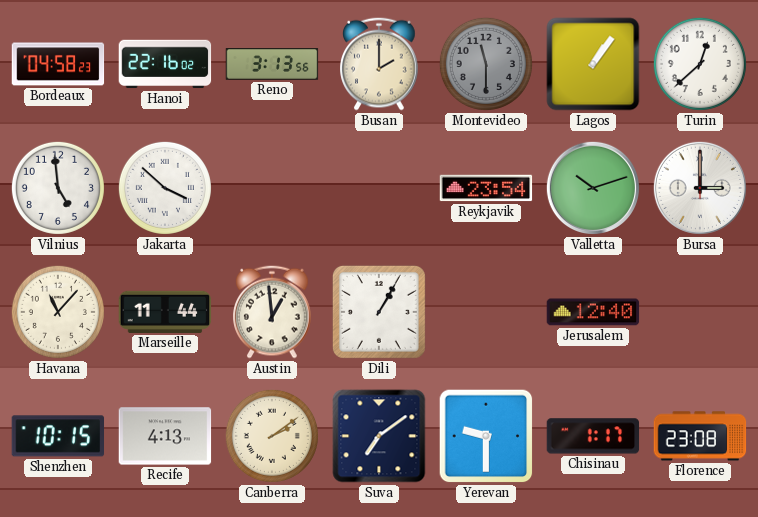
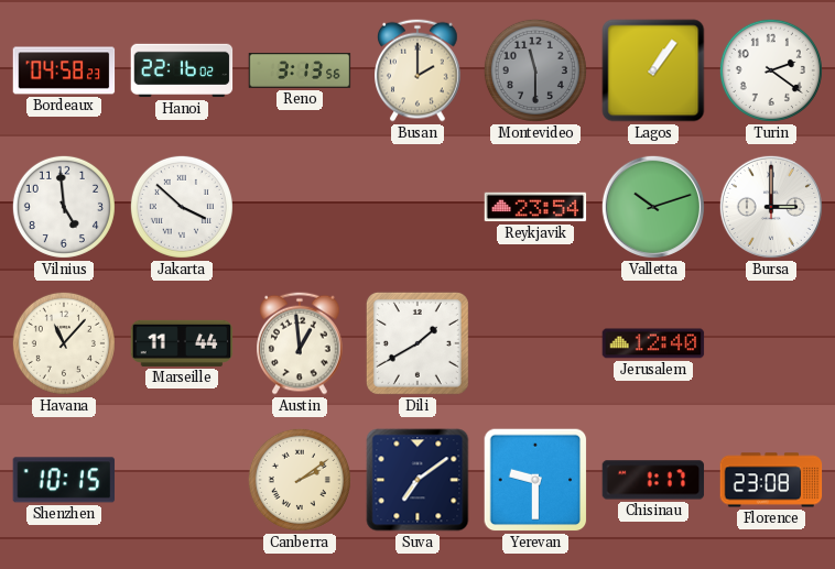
Turin: 12:38 -> 2:21 (771, 70)
Dili: 1:05 -> 1:40 (417, 343)
Recife: 4:13 -> none (165, 436)
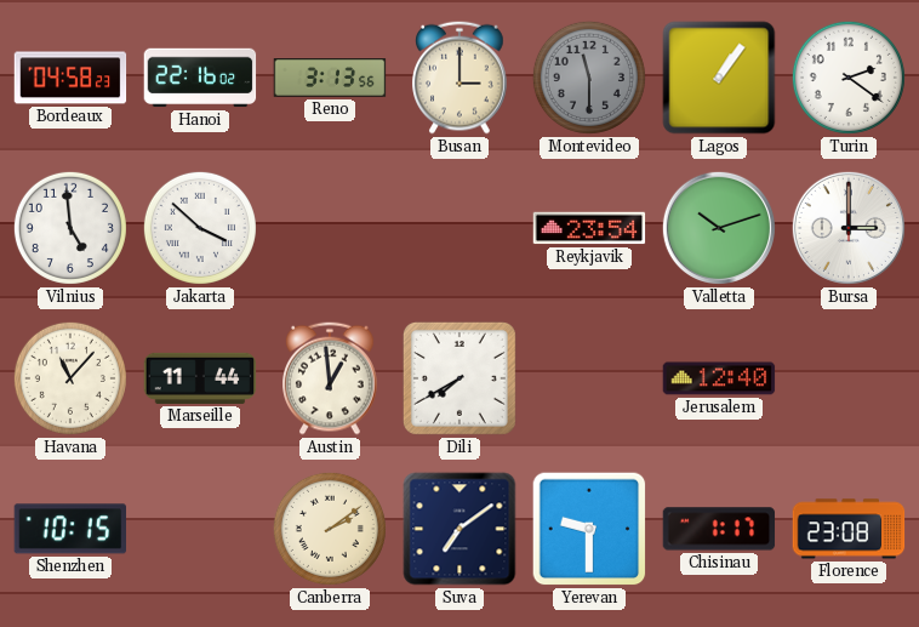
Busan: 2:00 -> 3:00 (459, 78)
Dili: 1:40 -> 7:40 (459, 378)
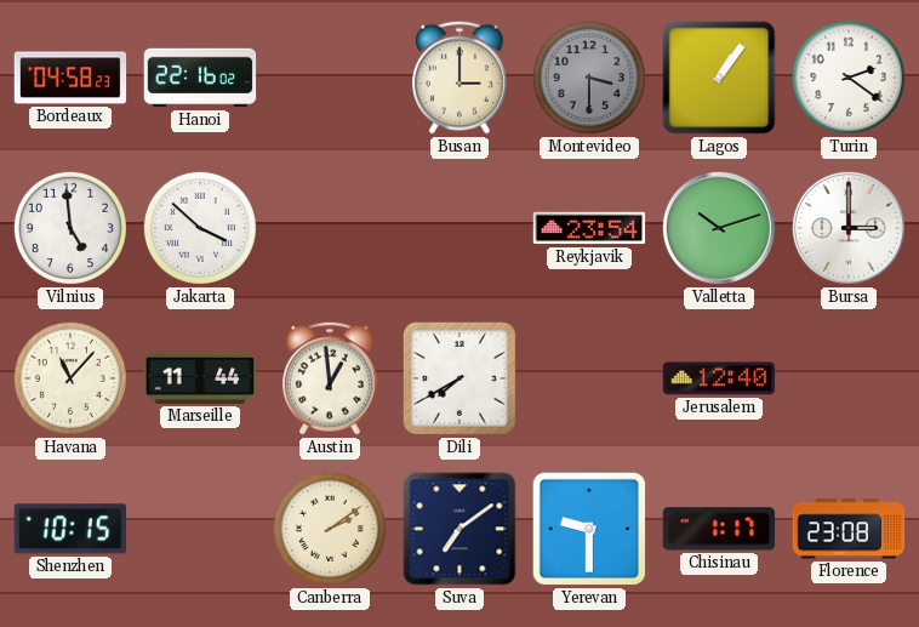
Reno: 3:13 -> none (330, 79)
Montevideo: 11:30 -> 3:30 (589, 78)
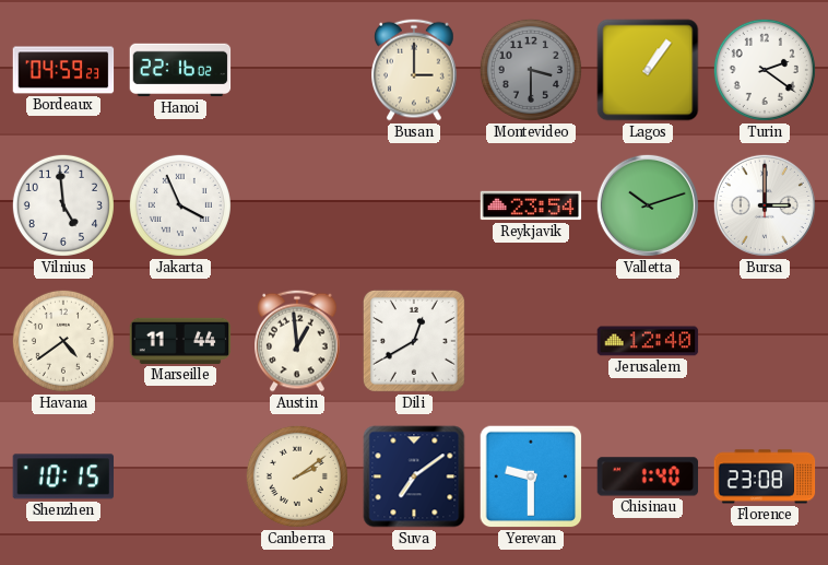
Bordeaux: 04:58 -> 04:59 (63, 70)
Jakarta: 3:52 -> 3:56 (180, 205)
Havana: 11:07 -> 4:39 (63, 341)
Dili: 7:40 -> 12:40 (414, 341)
Chisinau: 1:17 -> 1:40 (648, 476)
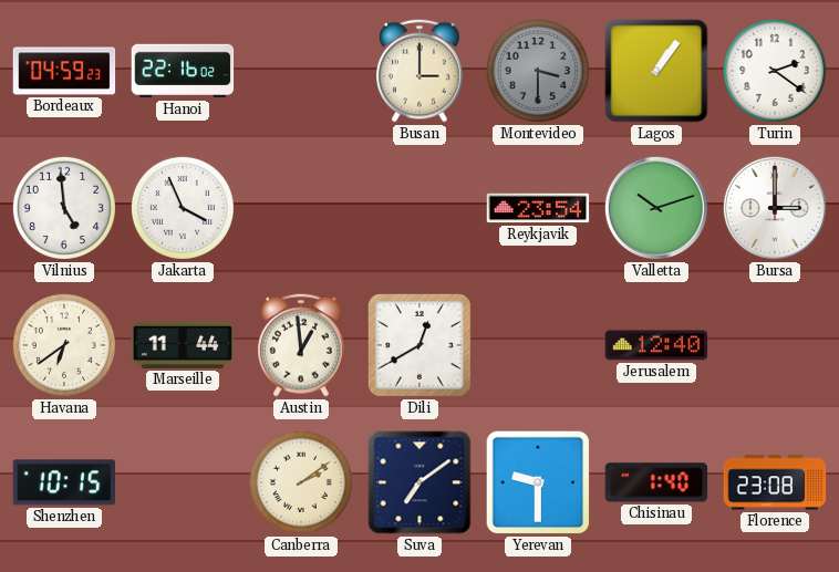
Havana: 4:39 -> 6:39 (64, 345)
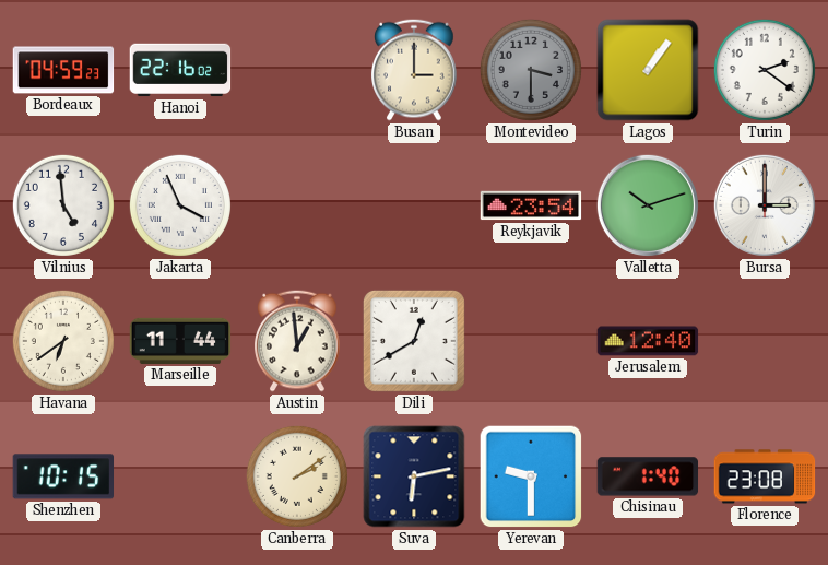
Suva: 7:09 -> 6:13 (414, 476)
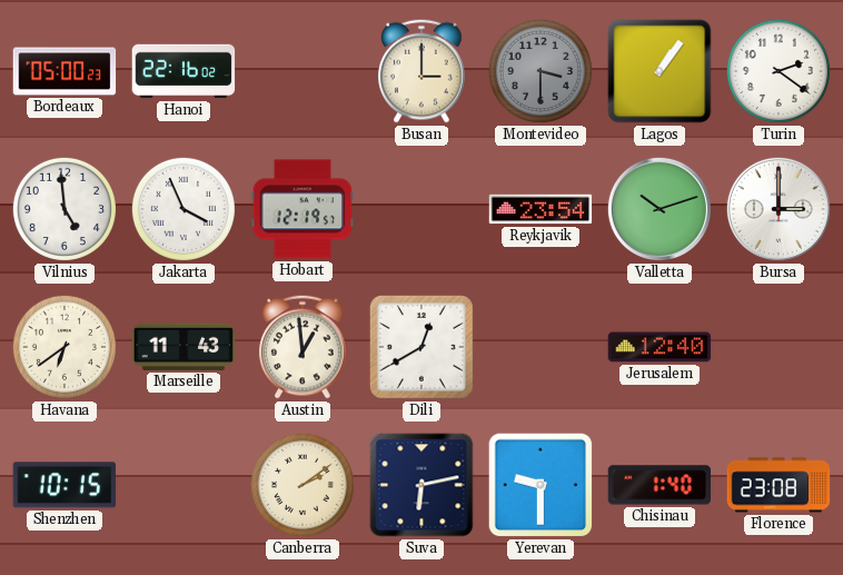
Bordeaux: 04:59 -> 05:00 (65, 71)
Hobart: none -> 12:19 (303, 209)
Marseille: 11:44 -> 11:43 (184, 347)
